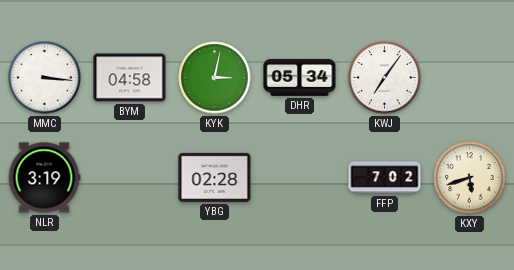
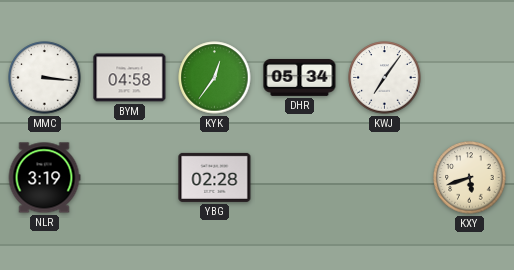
KYK: 3:02 -> 12:36 (215, 78)
FFP: 7:02 -> none (385, 178)
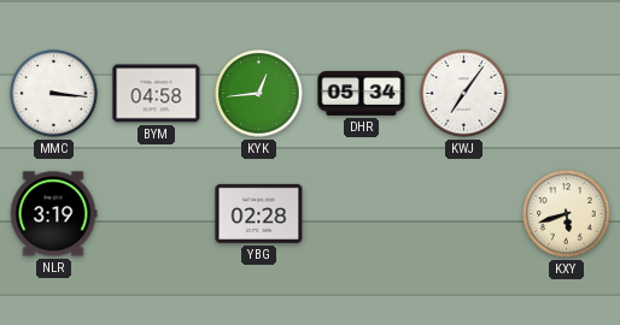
KYK: 12:36 -> 12:44 (259, 94)
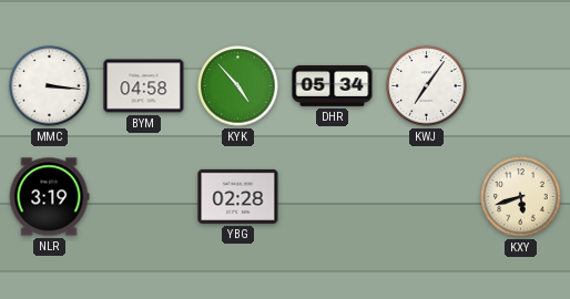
KYK: 12:44 -> 4:53 (238, 86)
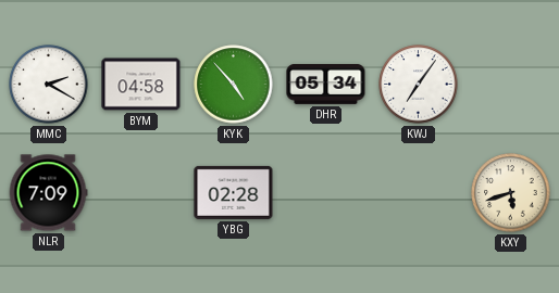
MMC: 3:16 -> 2:20 (49, 85)
NLR: 3:19 -> 7:09 (48, 193)
